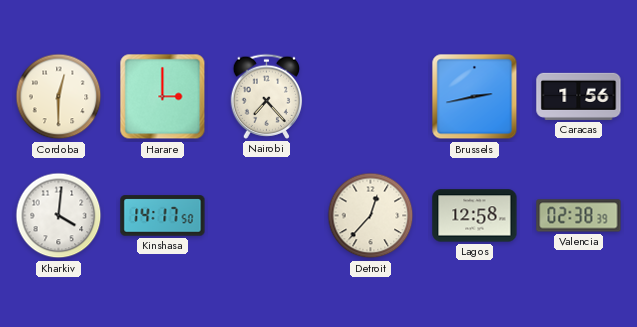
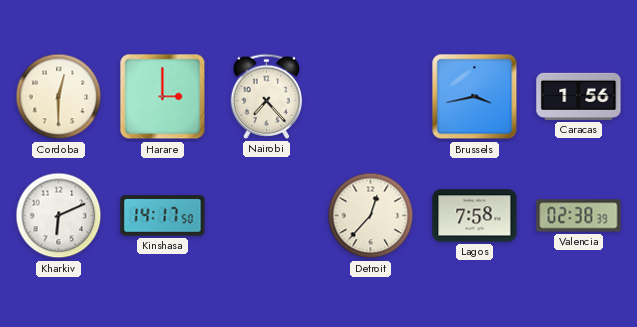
Brussels: 2:43 -> 3:43 (475, 97)
Kharkiv: 4:01 -> 6:11 (59, 216)
Lagos: 12:58 -> 7:58 (475, 216)
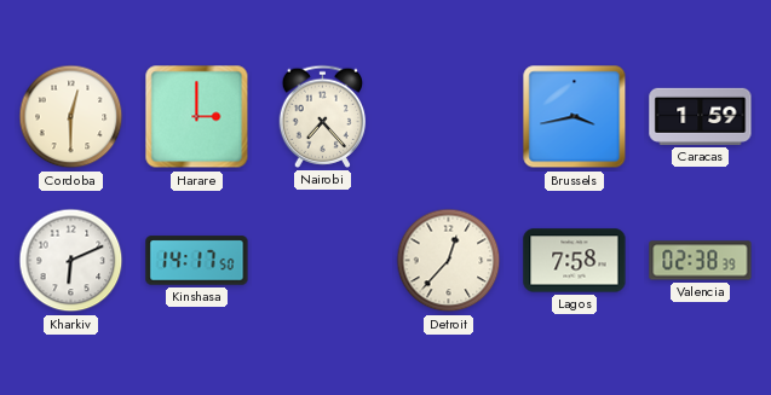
Caracas: 1:56 -> 1:59 (701, 116)
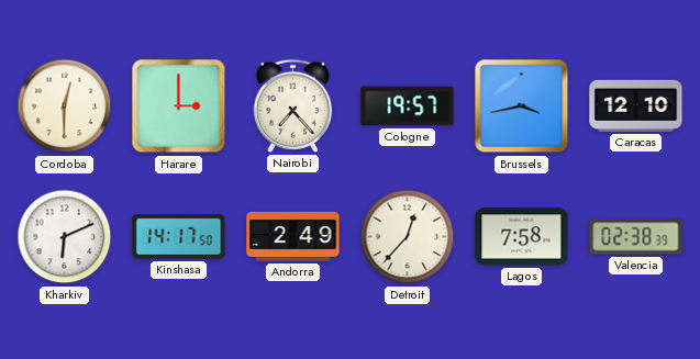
Cologne: none -> 19:57 (408, 106)
Caracas: 1:59 -> 12:10 (636, 105)
Andorra: none -> 2:49 (293, 236)
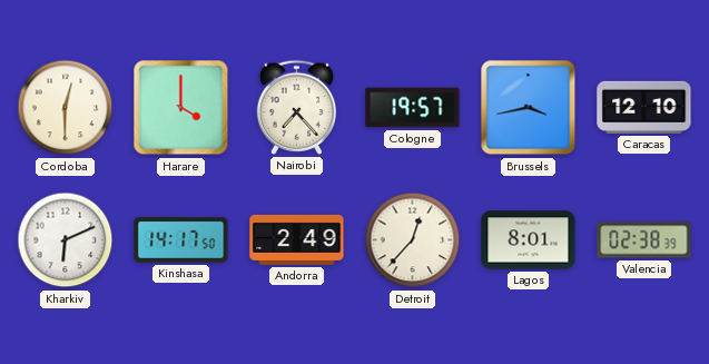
Harare: 3:00 -> 4:00 (181, 108)
Lagos: 7:58 -> 8:01 (529, 240)
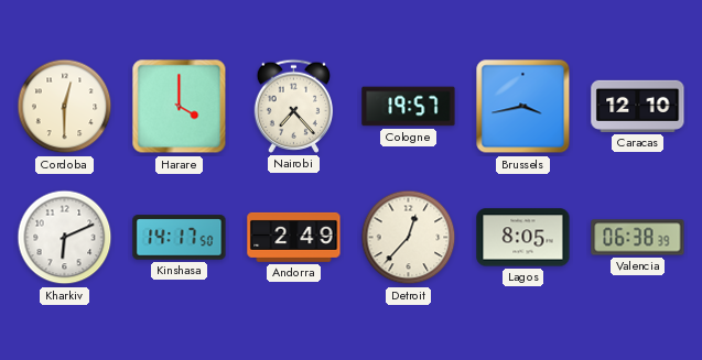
Lagos: 8:01 -> 8:05 (523, 238)
Valencia: 02:38 -> 06:38 (638, 238)
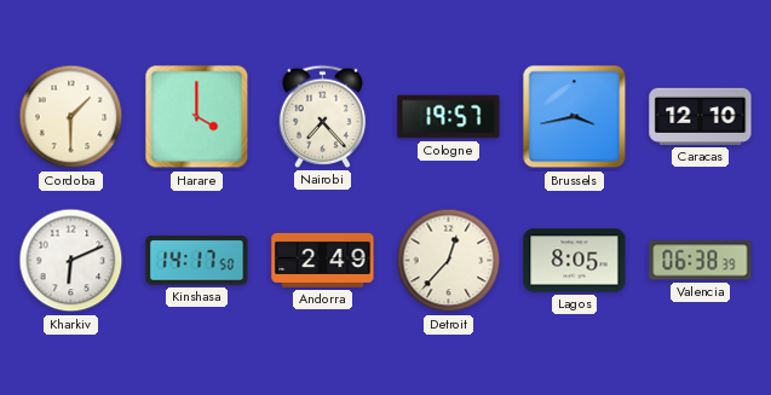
Cordoba: 12:30 -> 1:30 (71, 117)
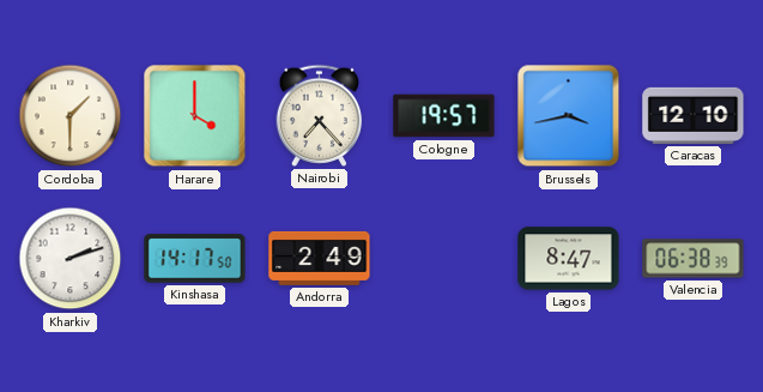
Kharkiv: 6:11 -> 2:12 (71, 259)
Detroit: 12:37 -> none (449, 261)
Lagos: 8:05 -> 8:47 (569, 259)
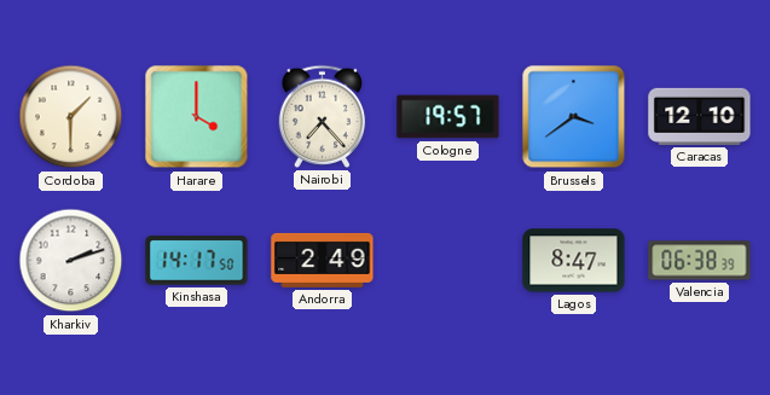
Brussels: 3:43 -> 3:39 (574, 117)
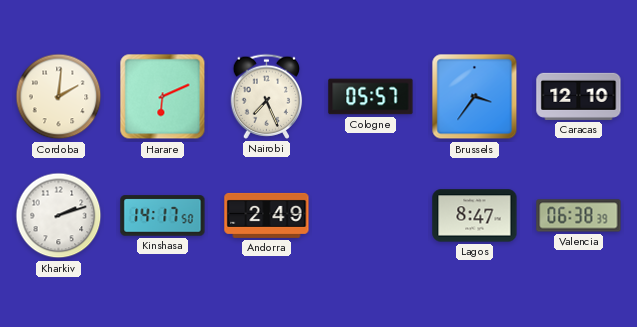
Cordoba: 1:30 -> 2:01 (59, 97)
Harare: 4:00 -> 6:11 (163, 97)
Nairobi: 7:23 -> 7:26 (267, 96)
Cologne: 19:57 -> 05:57 (371, 97)
Brussels: 3:39 -> 3:36 (475, 97)
